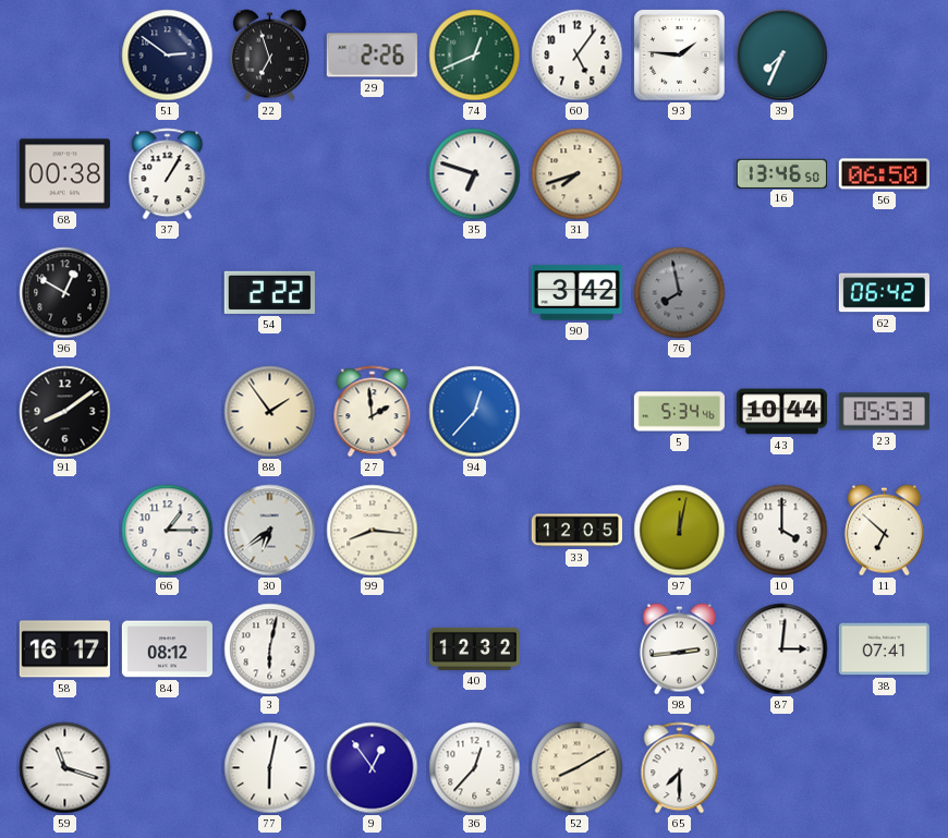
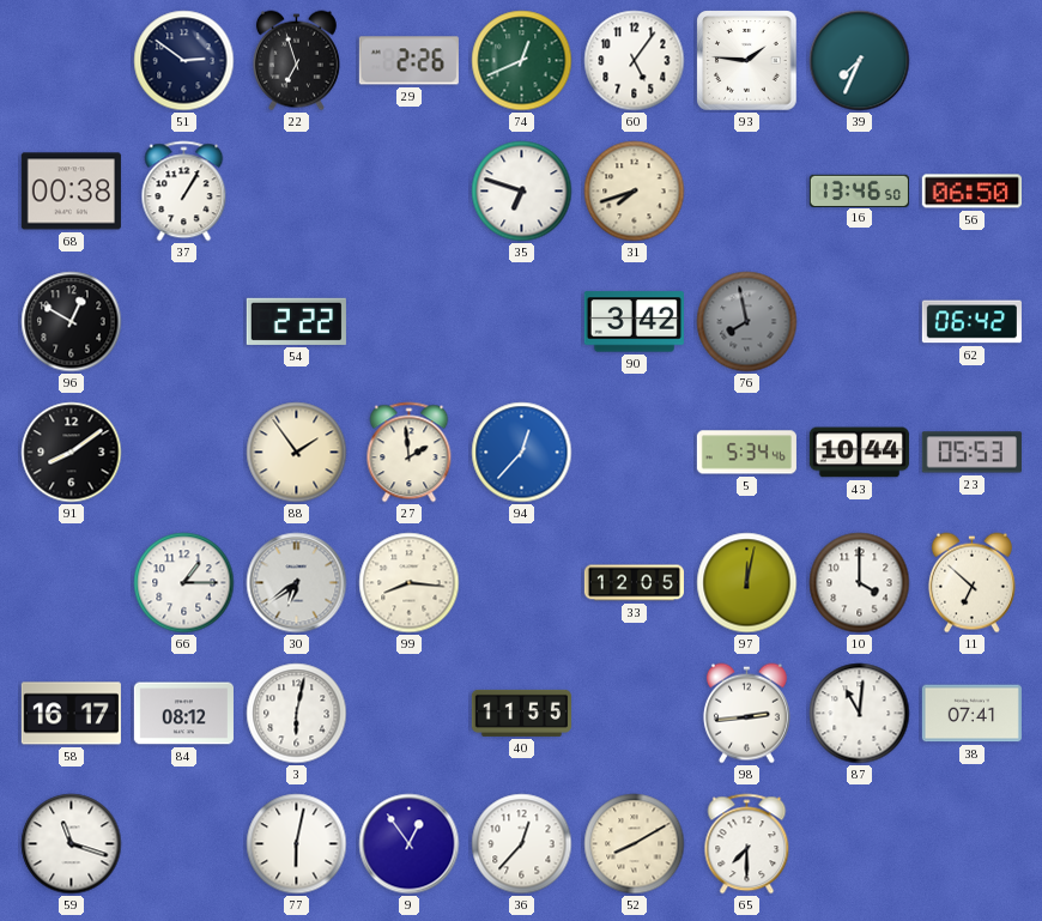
40: 12:32 -> 11:55 (521, 713)
87: 3:01 -> 11:01 (860, 714)
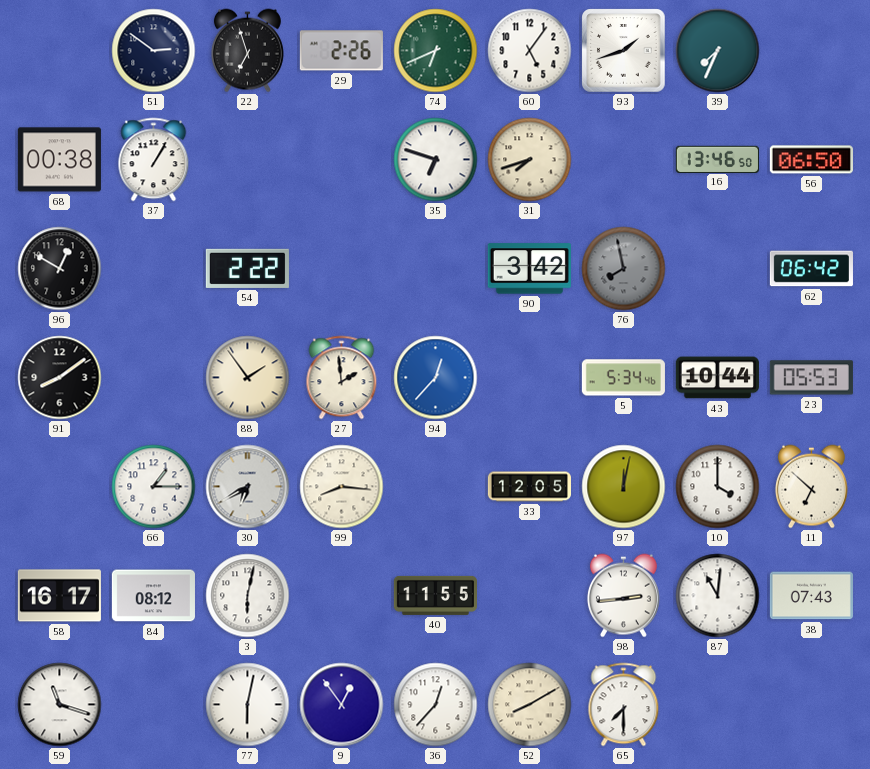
74: 12:41 -> 6:41 (436, 51)
93: 1:46 -> 1:42 (624, 51)
30: 6:39 -> 6:40 (248, 487)
38: 07:41 -> 07:43 (811, 596)
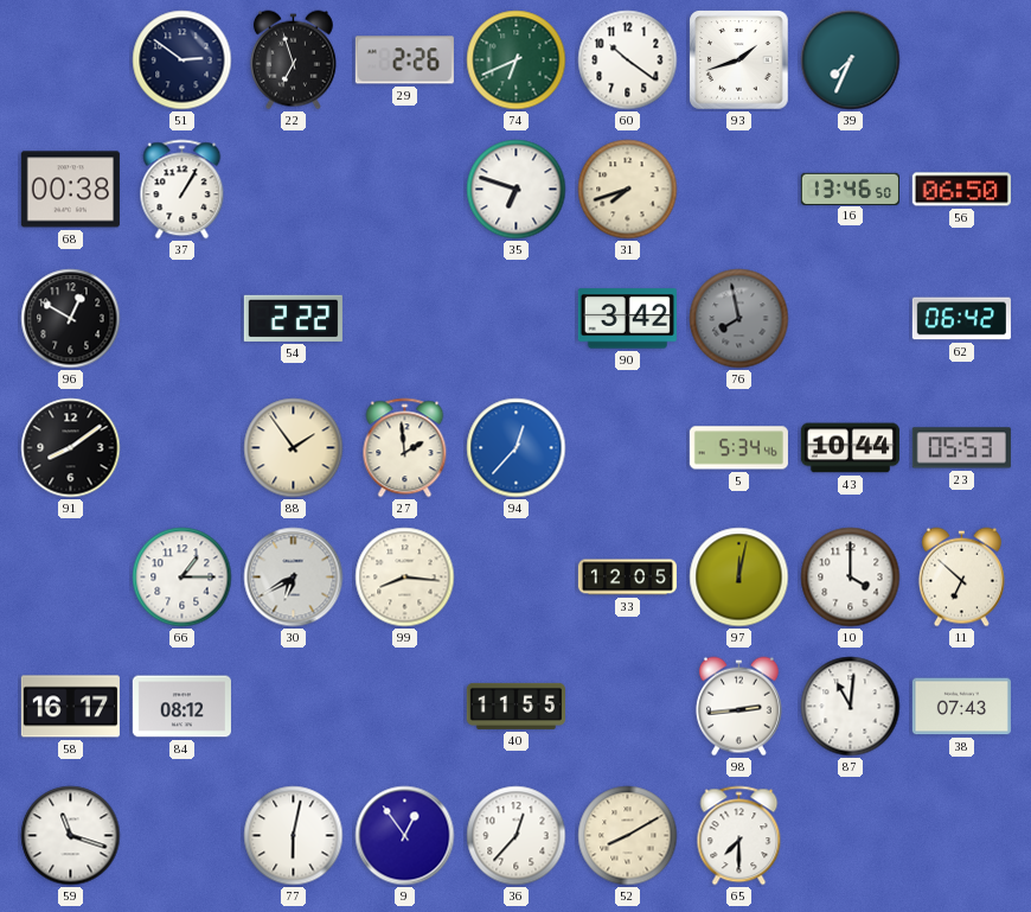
60: 5:06 -> 10:21 (628, 60)
3: 6:02 -> none (248, 596)
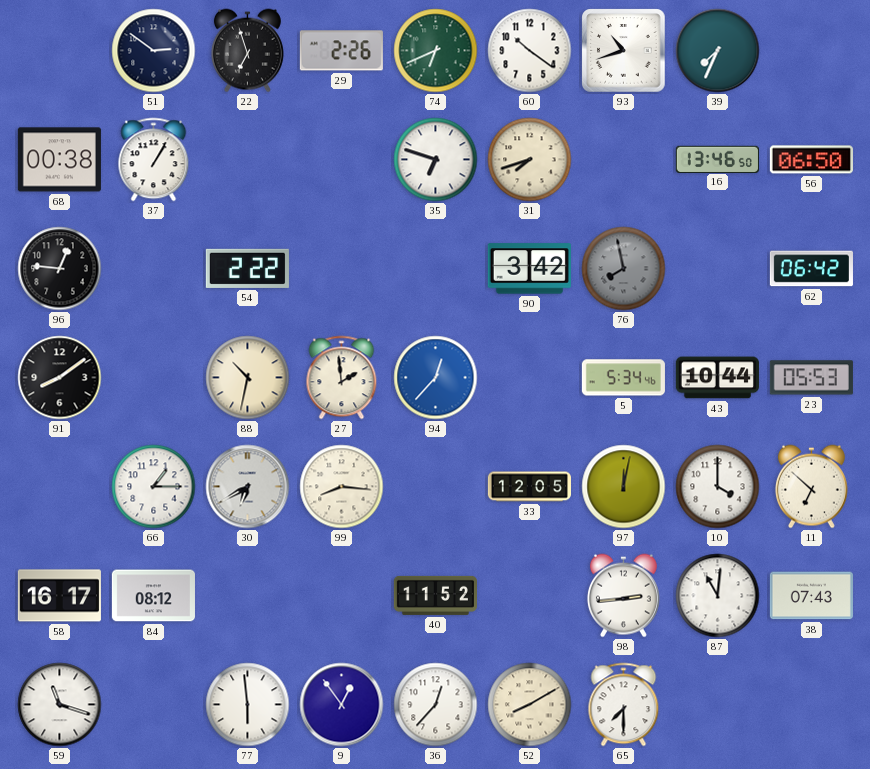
93: 1:42 -> 10:42 (624, 51)
96: 12:50 -> 12:46 (60, 269)
88: 1:54 -> 10:32 (248, 378)
40: 11:55 -> 11:52 (435, 595)
77: 6:02 -> 5:59 (248, 705)
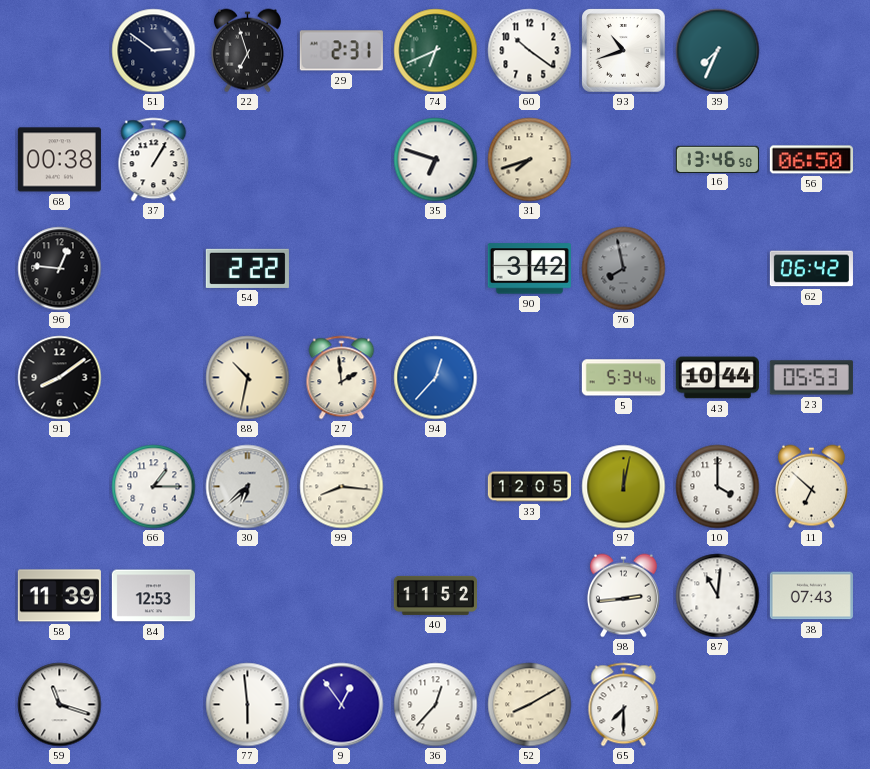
29: 2:26 -> 2:31 (341, 51)
30: 6:40 -> 6:38 (248, 487)
58: 16:17 -> 11:39 (59, 596)
84: 08:12 -> 12:53 (153, 596)
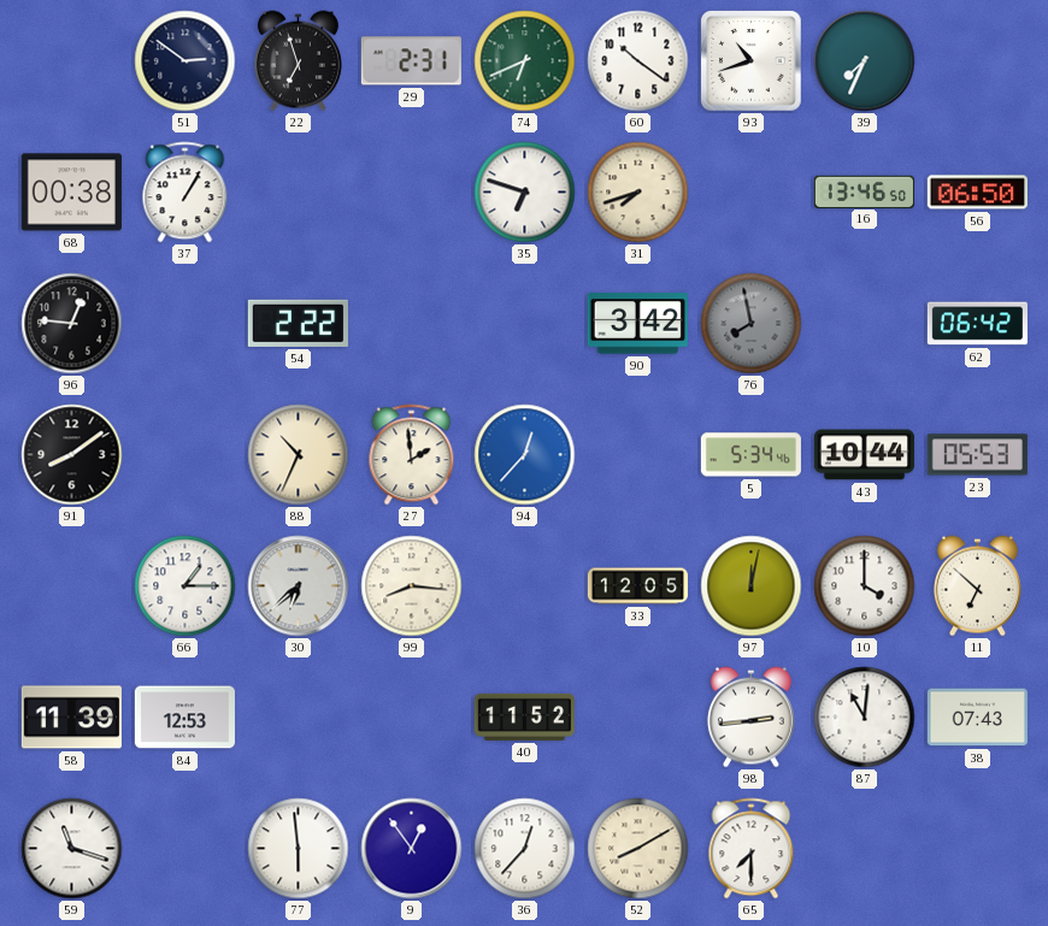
88: 10:32 -> 10:34 (299, 455)
